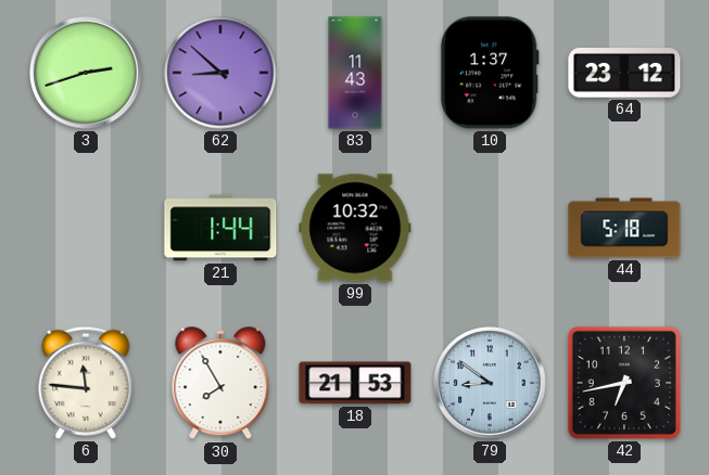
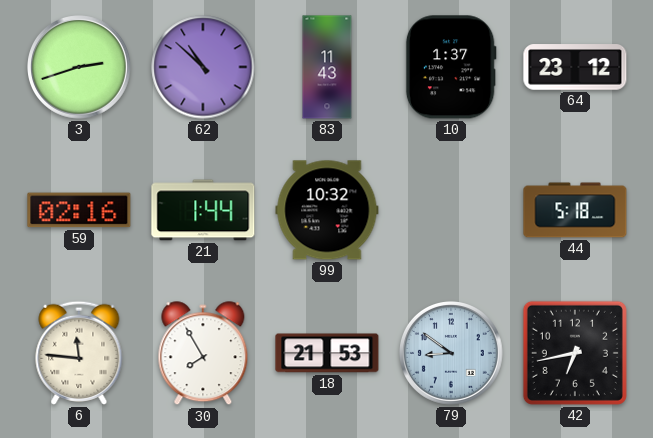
62: 8:52 -> 10:52 (203, 67)
59: none -> 02:16 (79, 210)
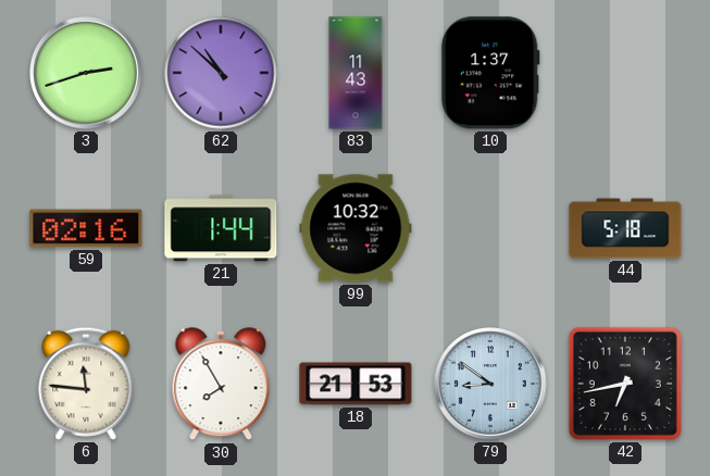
64: 23:12 -> none (575, 67)
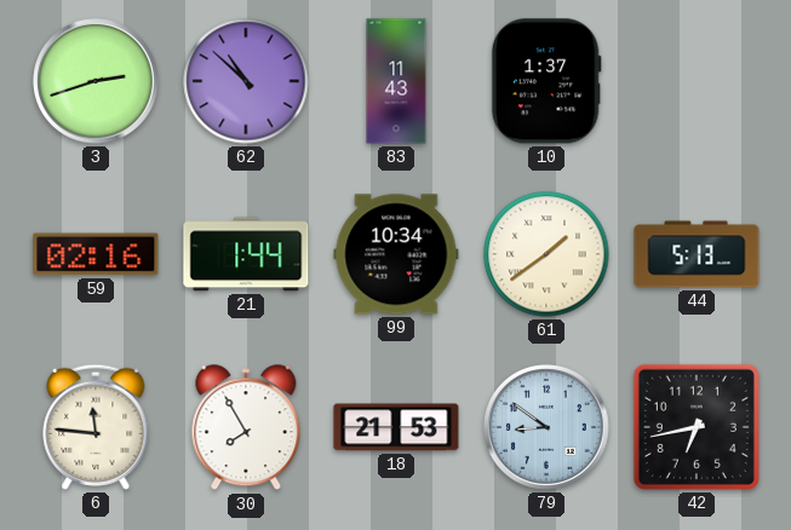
99: 10:32 -> 10:34 (396, 254)
61: none -> 1:39 (546, 254)
44: 5:18 -> 5:13 (697, 254)
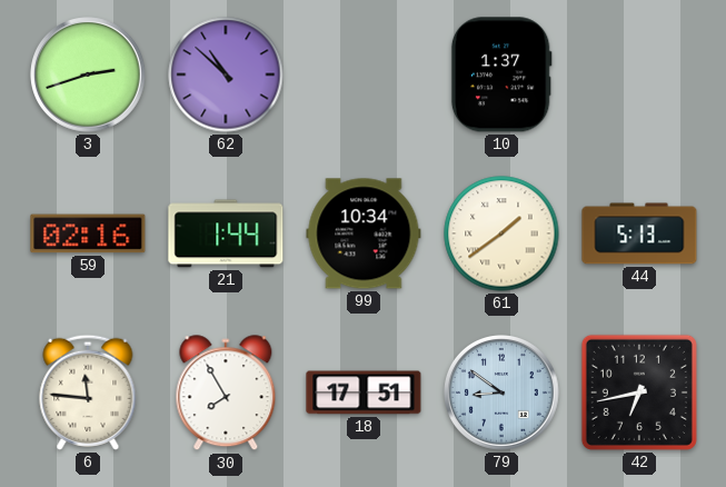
83: 11:43 -> none (396, 81)
18: 21:53 -> 17:51 (364, 392)
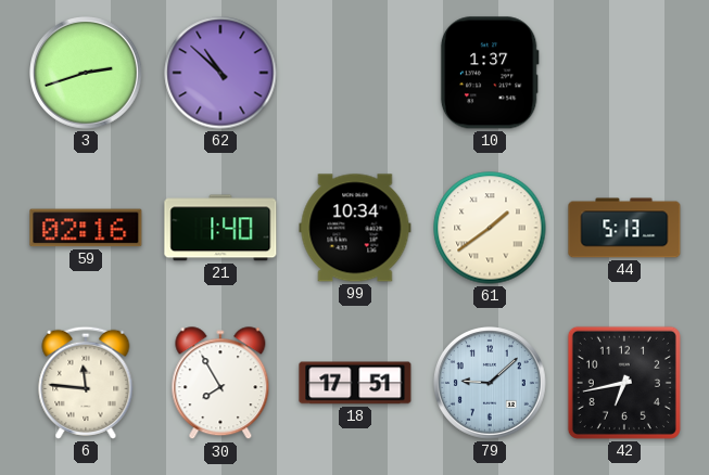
21: 1:44 -> 1:40 (220, 228)
79: 8:51 -> 9:08 (491, 384)
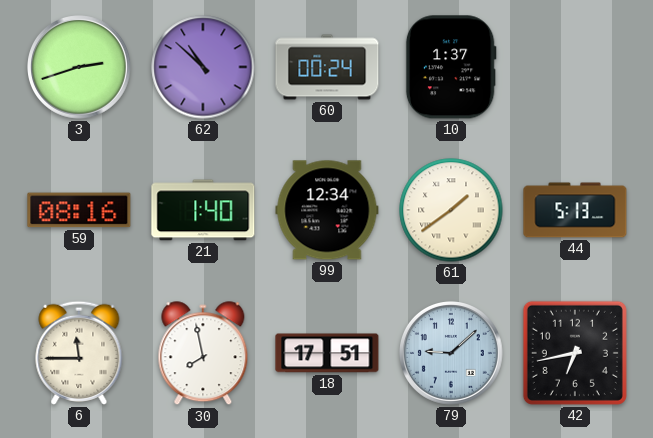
60: none -> 00:24 (327, 67)
59: 02:16 -> 08:16 (79, 210)
99: 10:34 -> 12:34 (327, 210)
6: 11:46 -> 11:45 (79, 353)
30: 7:55 -> 7:58 (203, 354)
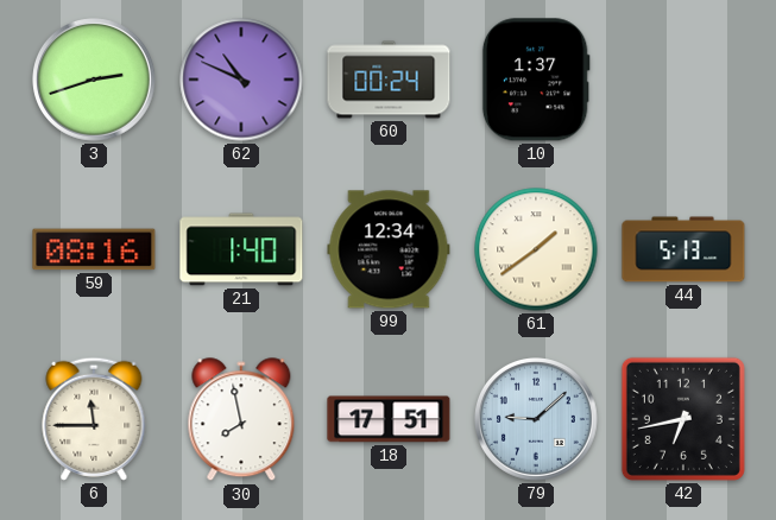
62: 10:52 -> 10:49 (241, 80)
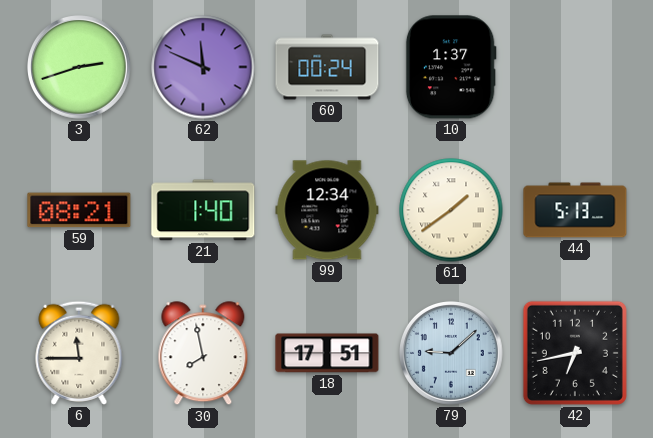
62: 10:49 -> 11:49 (203, 67)
59: 08:16 -> 08:21 (79, 210)
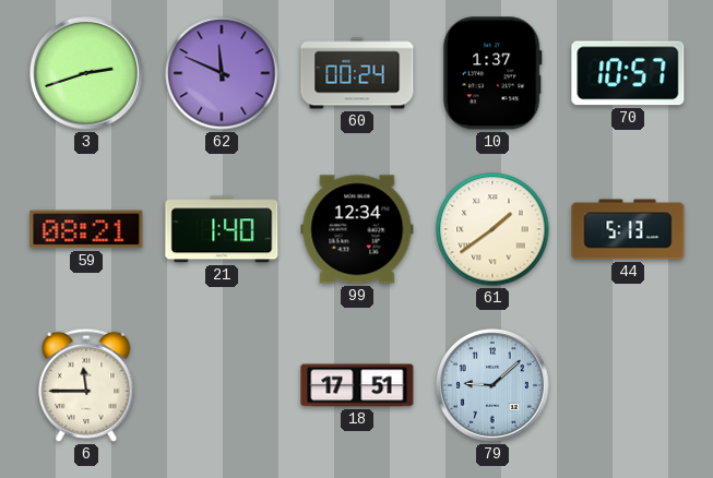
70: none -> 10:57 (628, 73)
30: 7:58 -> none (203, 354)
42: 6:43 -> none (575, 353)
